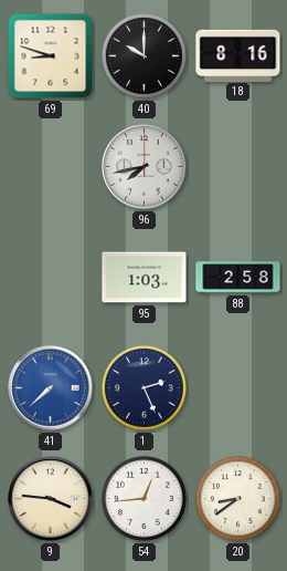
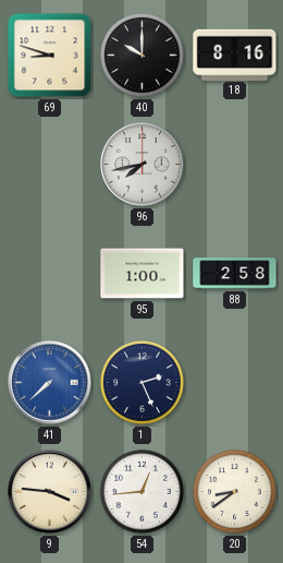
95: 1:03 -> 1:00 (143, 274)
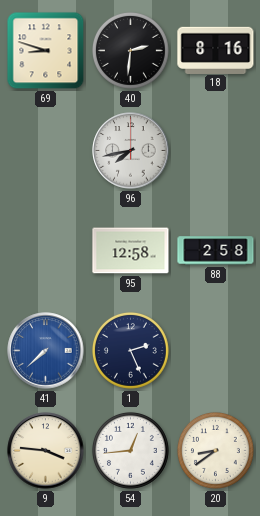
40: 10:00 -> 2:31 (130, 50)
95: 1:00 -> 12:58 (131, 251)
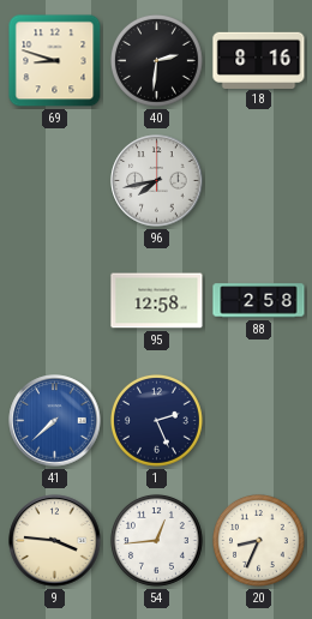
20: 8:39 -> 8:34 (258, 540)
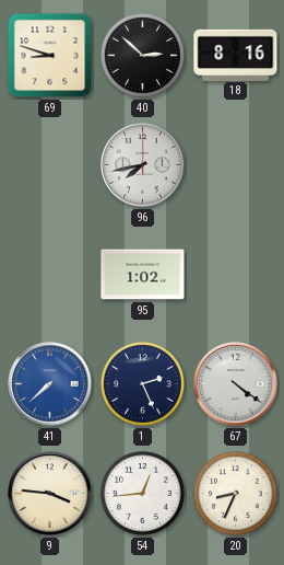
40: 2:31 -> 2:52 (142, 55)
95: 12:58 -> 1:02 (143, 275)
88: 2:58 -> none (259, 301)
67: none -> 4:21 (236, 384)
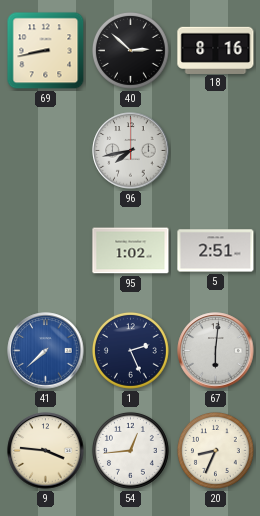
69: 8:48 -> 8:43 (46, 51)
5: none -> 2:51 (216, 251)
67: 4:21 -> 6:01 (216, 351)
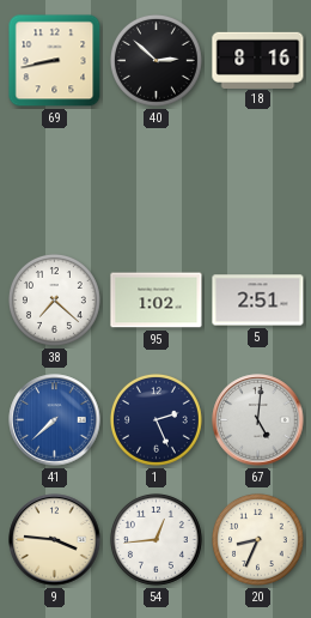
96: 7:43 -> none (131, 151)
38: none -> 7:22 (54, 299)
67: 6:01 -> 5:01 (258, 420)
